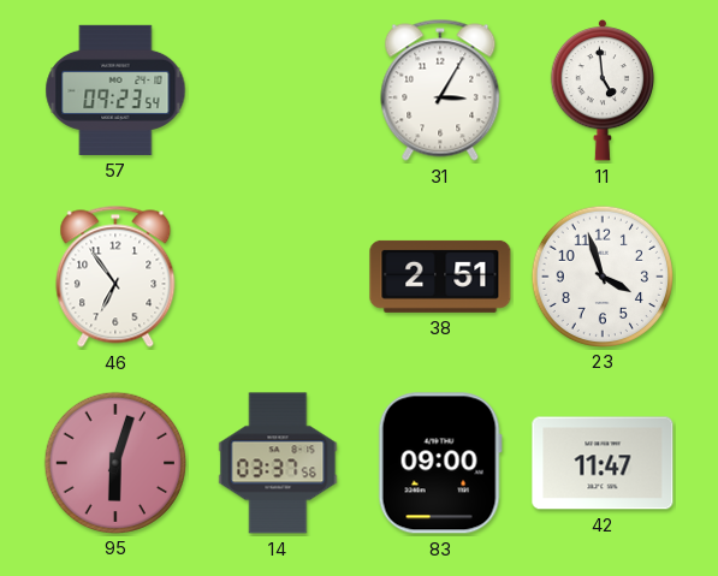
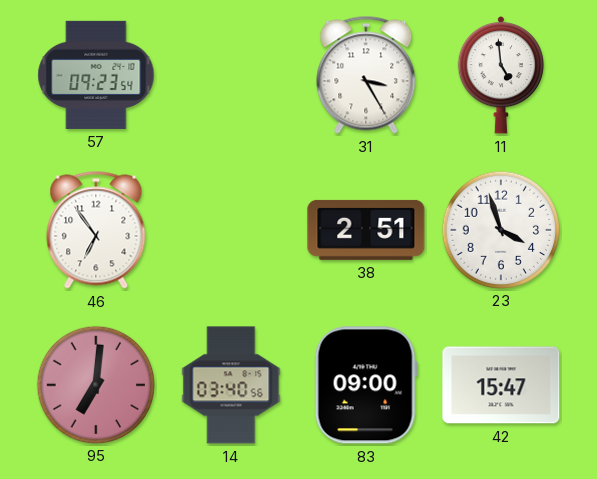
31: 3:05 -> 3:25 (366, 75)
95: 6:03 -> 7:01 (95, 384)
14: 03:37 -> 03:40 (231, 385)
42: 11:47 -> 15:47 (501, 385)
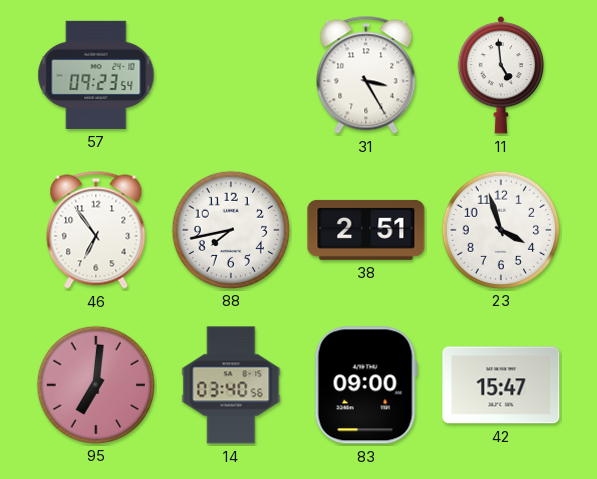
88: none -> 7:43 (230, 229)
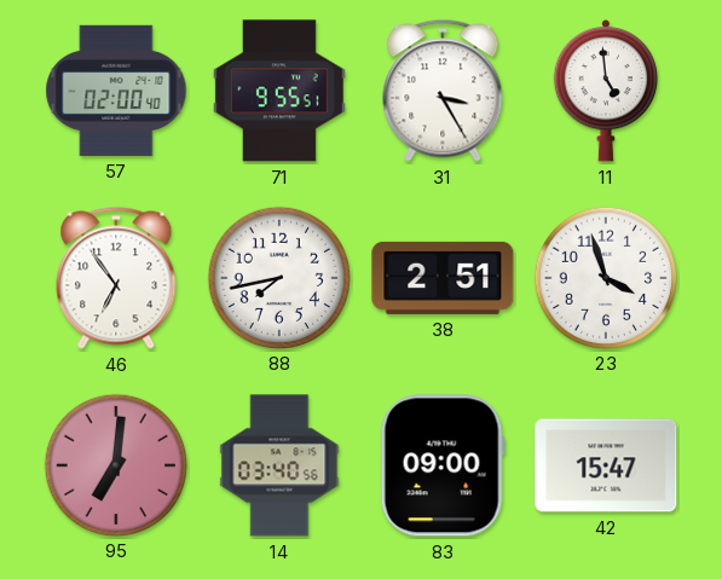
57: 09:23 -> 02:00 (116, 91)
71: none -> 9:55 (279, 91)
